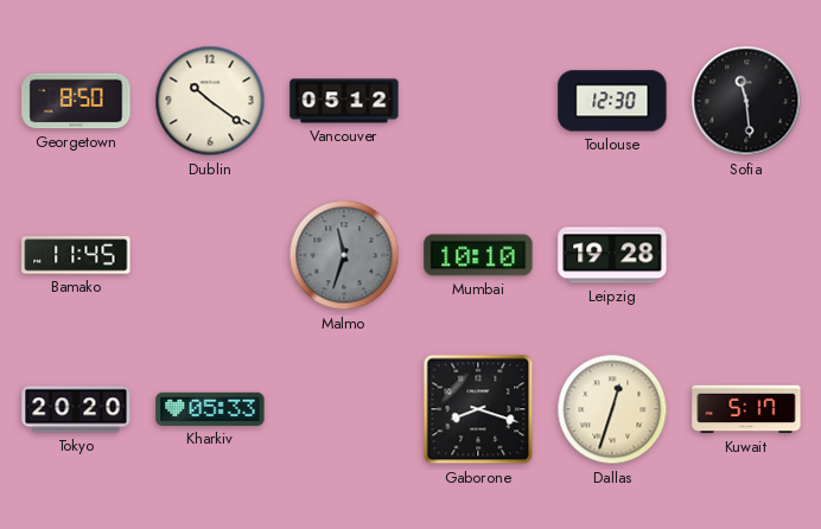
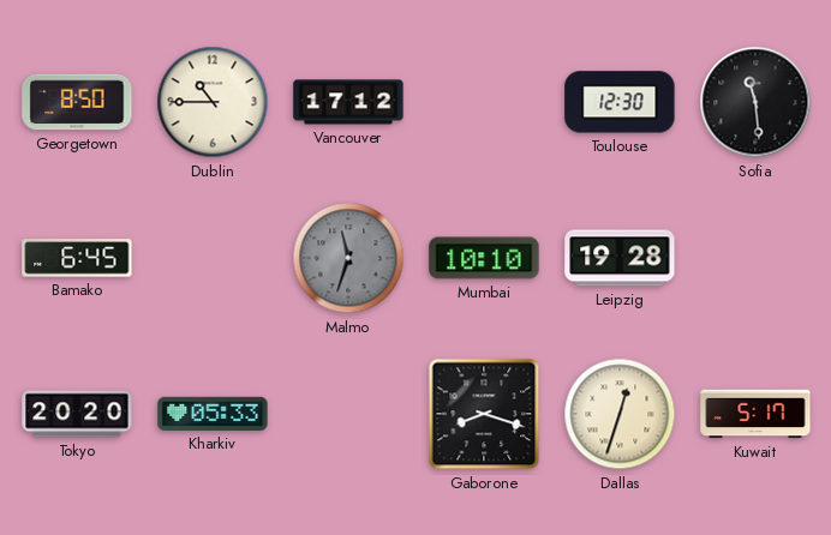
Dublin: 10:21 -> 10:45 (213, 102)
Vancouver: 05:12 -> 17:12 (348, 102)
Bamako: 11:45 -> 6:45 (77, 258)
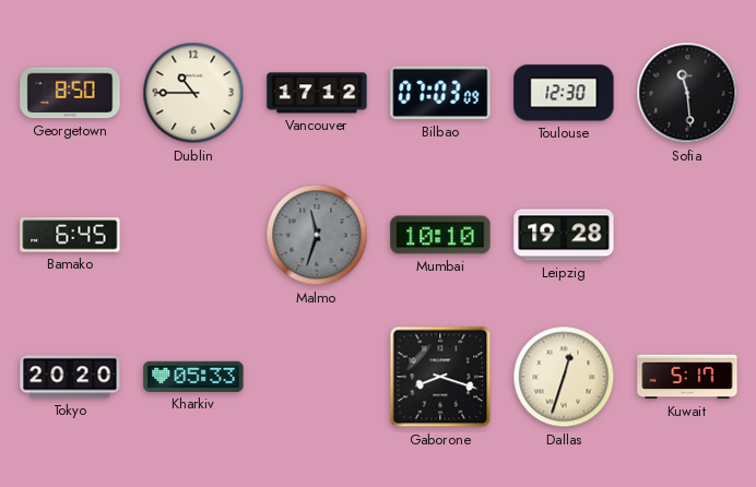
Bilbao: none -> 07:03 (440, 93)
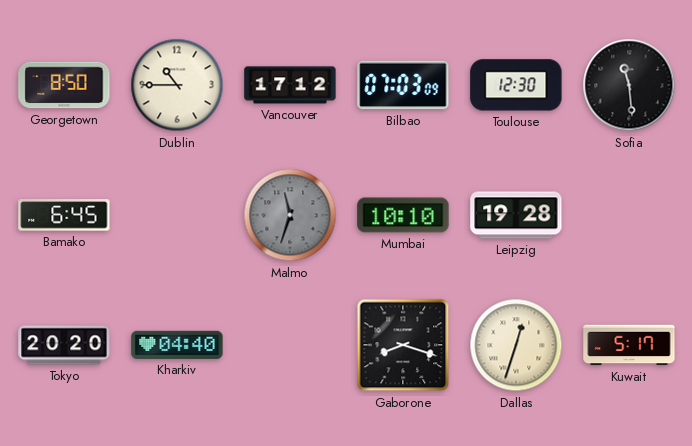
Kharkiv: 05:33 -> 04:40 (177, 345)
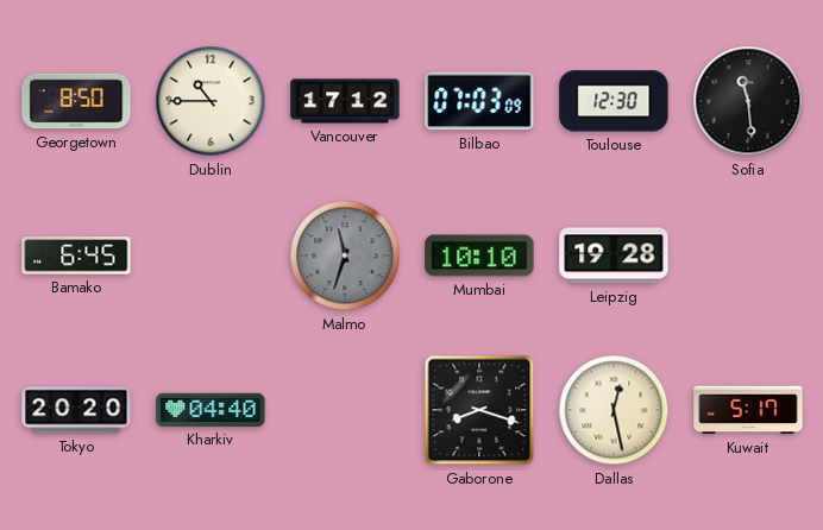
Dallas: 12:33 -> 12:28 (614, 410)
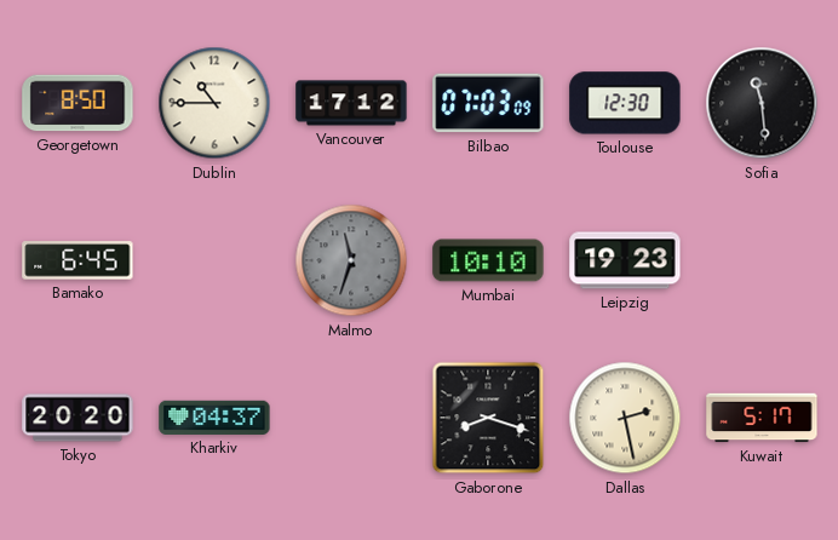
Leipzig: 19:28 -> 19:23 (625, 260)
Kharkiv: 04:40 -> 04:37 (214, 418)
Dallas: 12:28 -> 2:28 (625, 418)
